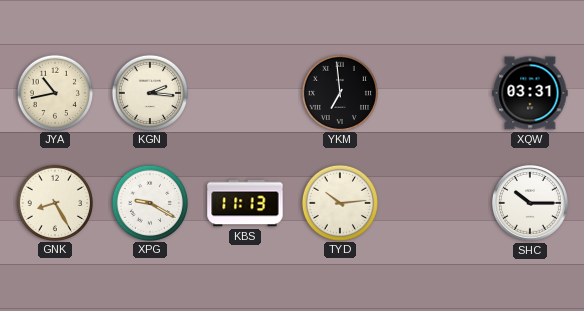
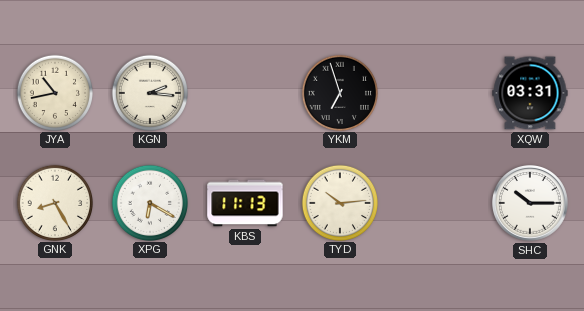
YKM: 6:59 -> 6:57 (339, 92)
XPG: 9:20 -> 6:20 (149, 202)
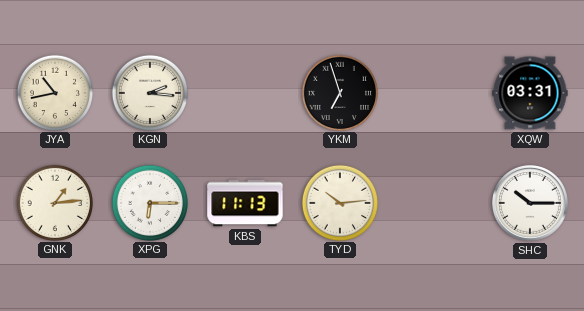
GNK: 8:25 -> 1:14 (54, 202)
XPG: 6:20 -> 6:15 (149, 202)
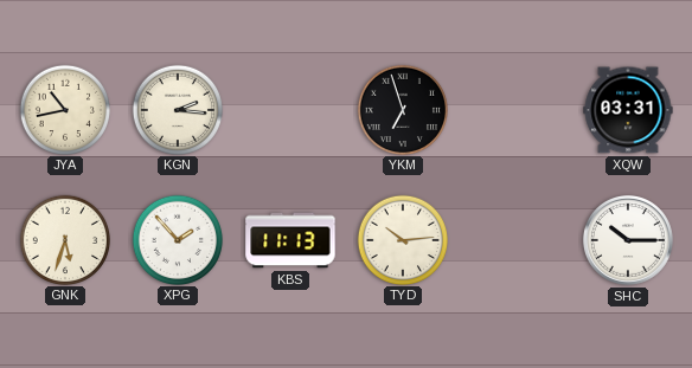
GNK: 1:14 -> 5:33 (64, 239)
XPG: 6:15 -> 1:53 (177, 239)
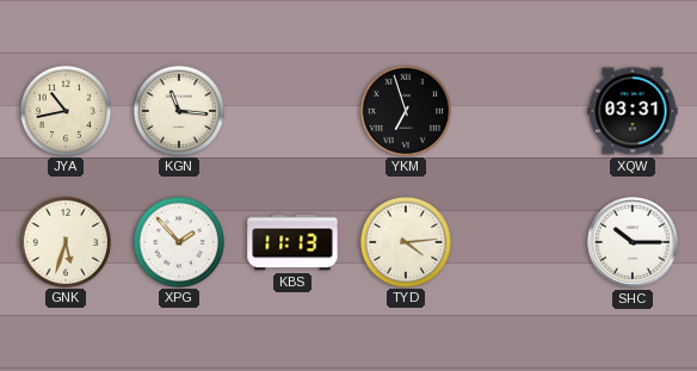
KGN: 2:16 -> 11:16 (178, 110)
TYD: 10:14 -> 4:14 (405, 241)
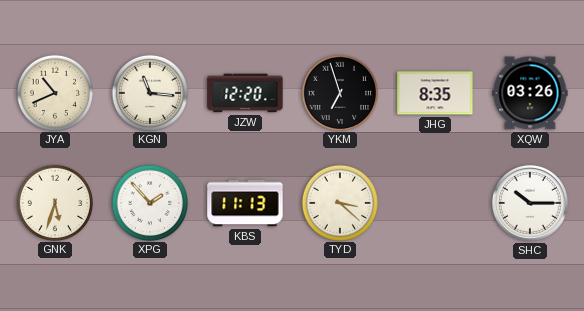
JYA: 10:43 -> 10:41 (54, 92)
JZW: none -> 12:20 (245, 93)
JHG: none -> 8:35 (435, 93)
XQW: 03:31 -> 03:26 (530, 93)
TYD: 4:14 -> 3:22 (339, 202)
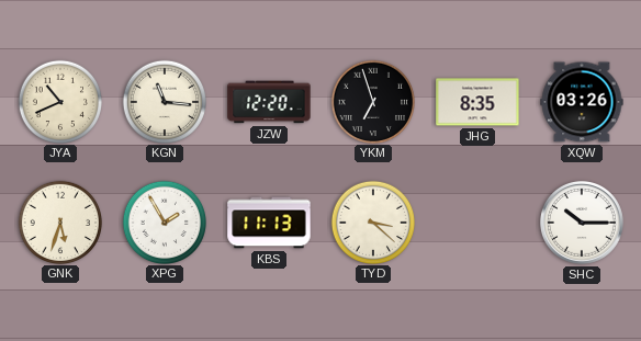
XPG: 1:53 -> 1:55 (164, 221)
